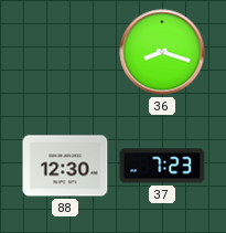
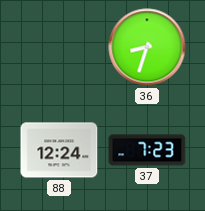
36: 8:18 -> 8:33 (147, 47)
88: 12:30 -> 12:24 (59, 150)
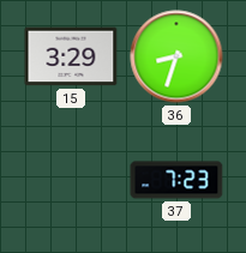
15: none -> 3:29 (71, 56)
88: 12:24 -> none (59, 150)
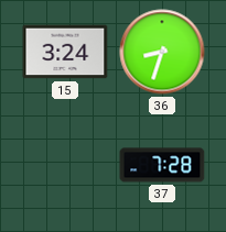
15: 3:29 -> 3:24 (65, 52)
37: 7:23 -> 7:28 (162, 165)
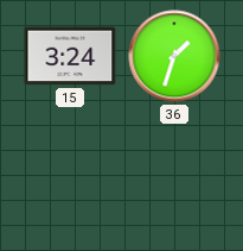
36: 8:33 -> 1:33 (174, 56)
37: 7:28 -> none (162, 165)
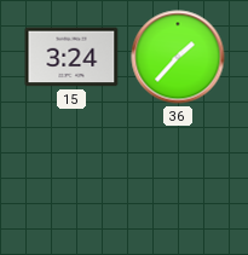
36: 1:33 -> 1:37 (178, 57)
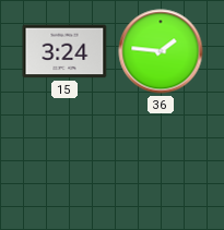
36: 1:37 -> 1:46 (161, 51)
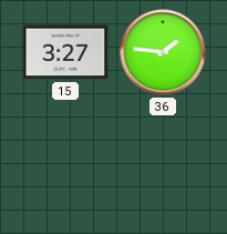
15: 3:24 -> 3:27 (65, 52)
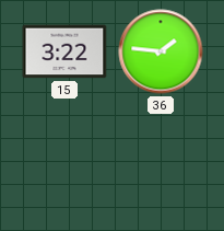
15: 3:27 -> 3:22 (64, 51)
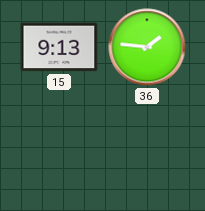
15: 3:22 -> 9:13 (59, 47)
